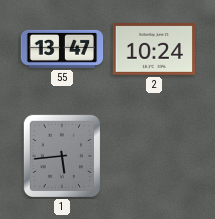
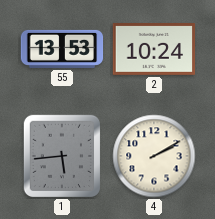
55: 13:47 -> 13:53 (62, 49)
4: none -> 2:10 (154, 156)
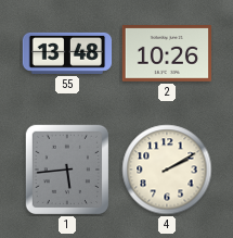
55: 13:53 -> 13:48 (67, 53)
2: 10:24 -> 10:26 (167, 54)
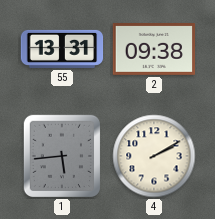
55: 13:48 -> 13:31 (62, 49)
2: 10:26 -> 09:38 (154, 50)
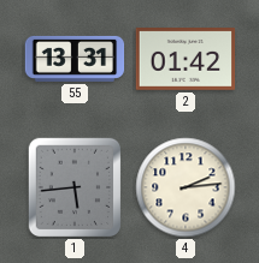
2: 09:38 -> 01:42 (186, 60)
4: 2:10 -> 2:14 (186, 187)
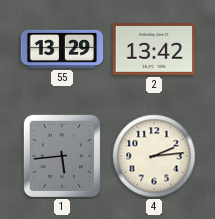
55: 13:31 -> 13:29 (62, 49)
2: 01:42 -> 13:42 (154, 50)
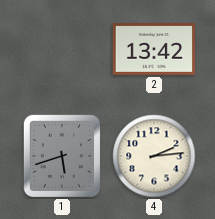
55: 13:29 -> none (62, 49)
1: 5:44 -> 5:42 (61, 155)
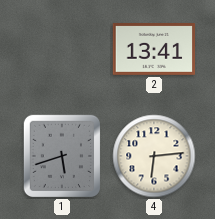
2: 13:42 -> 13:41 (154, 50)
4: 2:14 -> 6:14 (154, 156)
